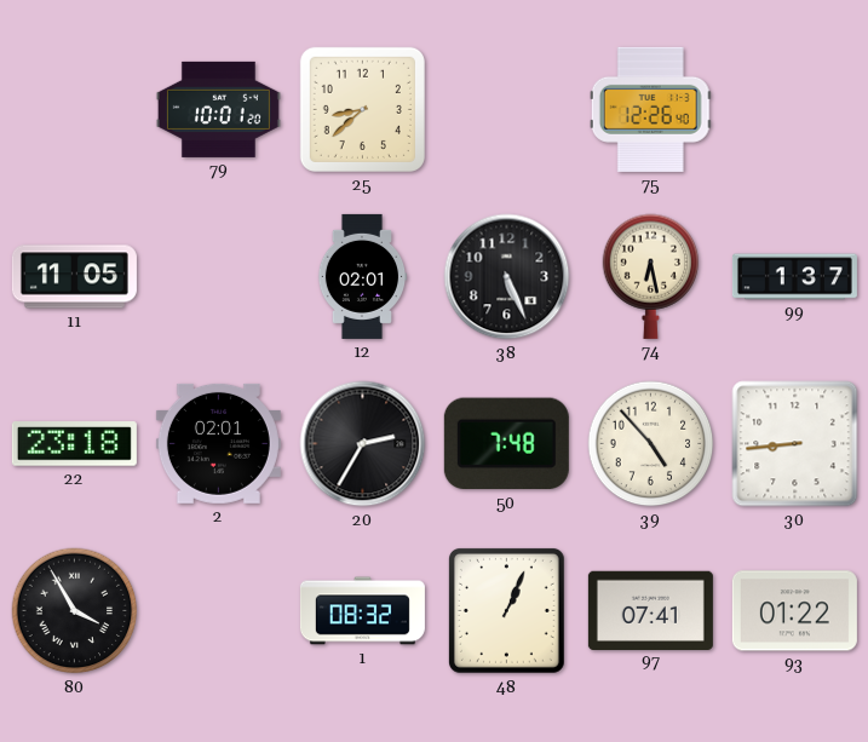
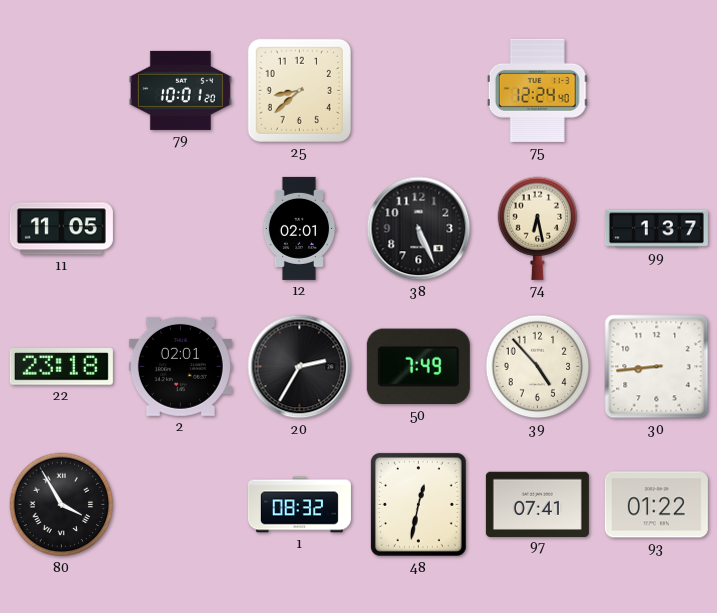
75: 12:26 -> 12:24 (537, 90)
50: 7:48 -> 7:49 (418, 367)
48: 1:04 -> 12:32 (418, 504)
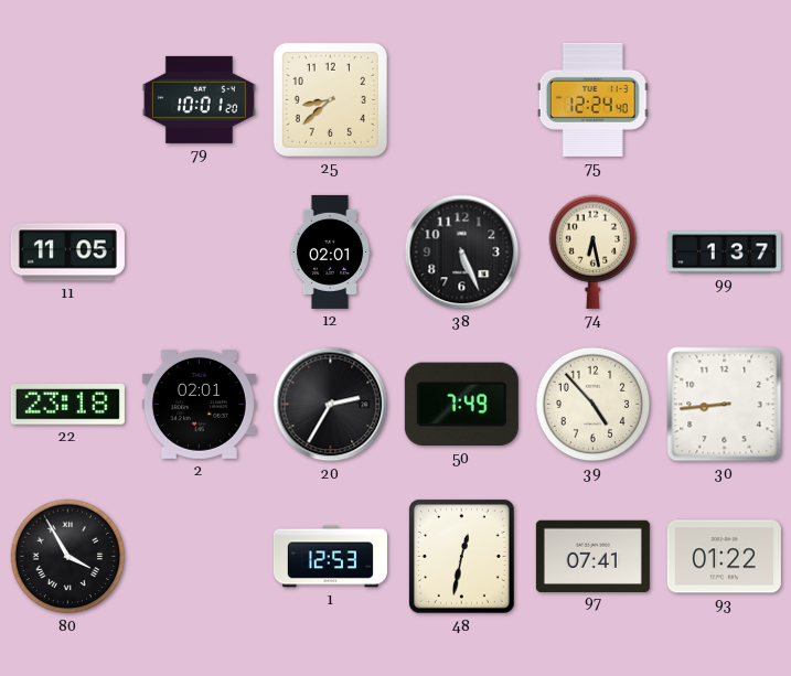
1: 08:32 -> 12:53 (330, 557)
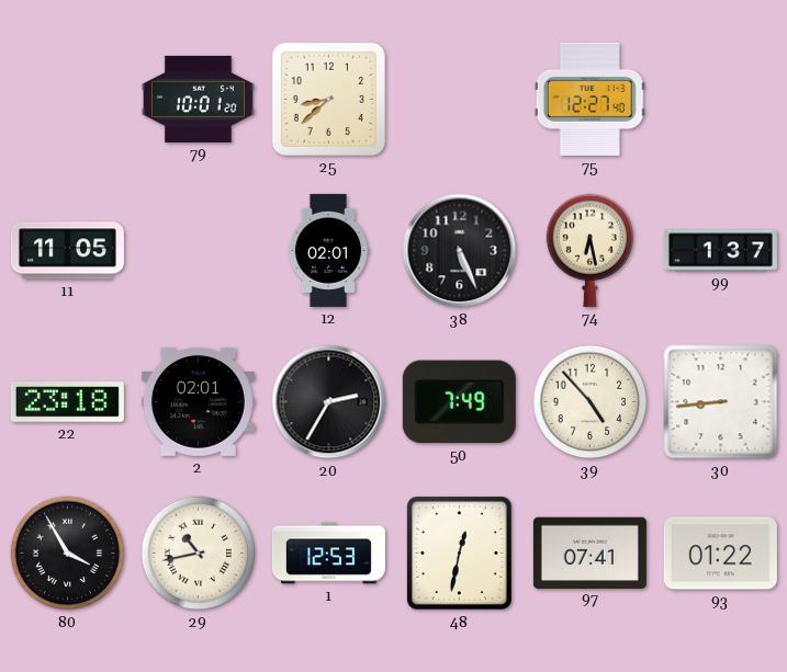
75: 12:24 -> 12:27 (589, 99)
29: none -> 10:43 (199, 554)
